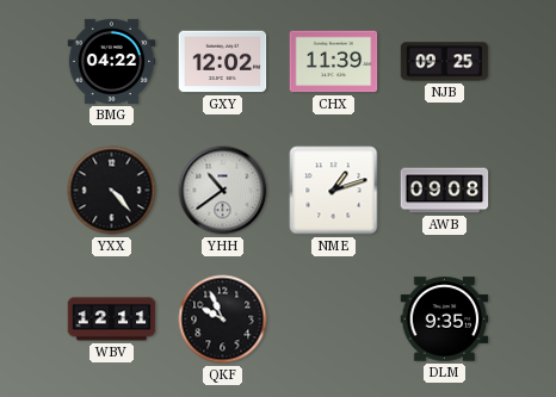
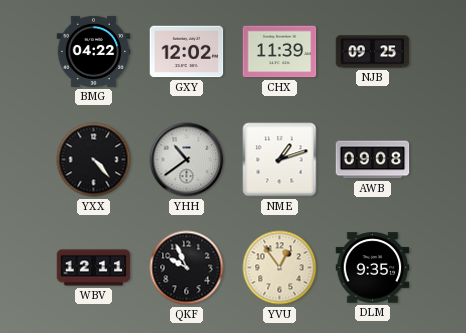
YVU: none -> 12:54 (280, 268)
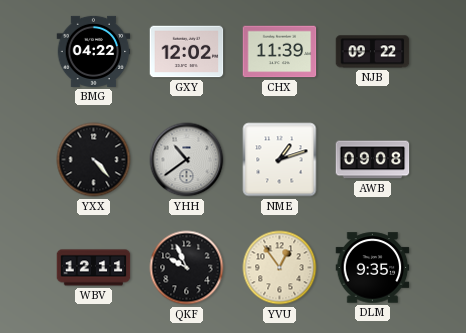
NJB: 09:25 -> 09:22 (373, 52)
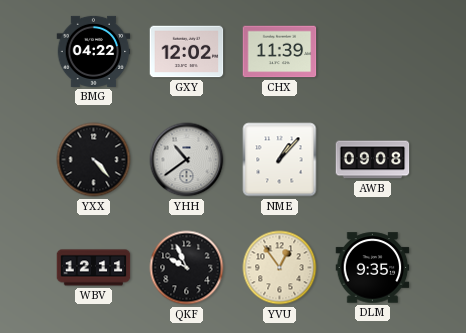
NJB: 09:22 -> none (373, 52)
NME: 1:12 -> 1:07 (280, 160)
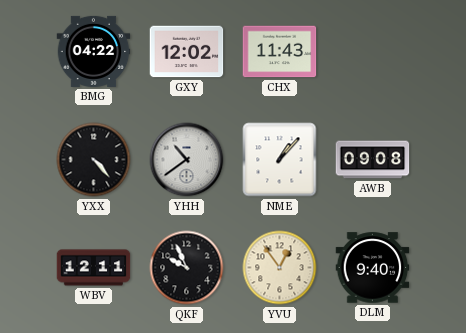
CHX: 11:39 -> 11:43 (280, 52)
DLM: 9:35 -> 9:40 (373, 268)
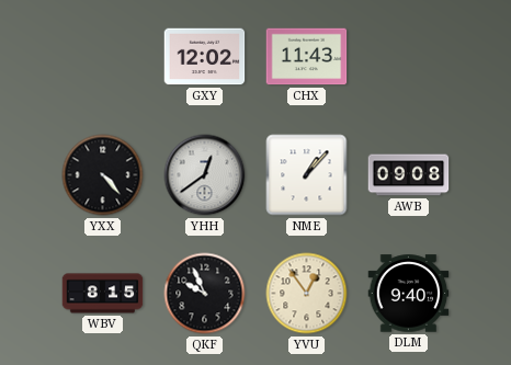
BMG: 04:22 -> none (94, 51)
YHH: 10:39 -> 12:39 (205, 175)
WBV: 12:11 -> 8:15 (103, 294)
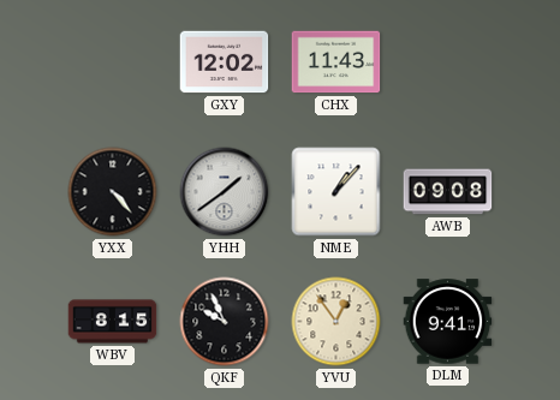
YHH: 12:39 -> 1:39 (225, 192)
DLM: 9:40 -> 9:41 (448, 322)
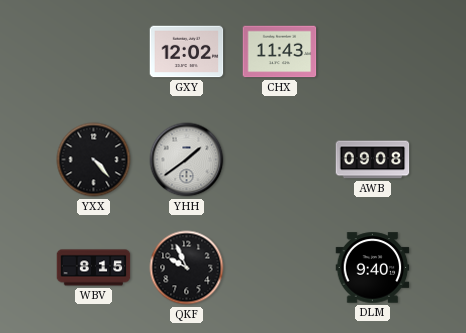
NME: 1:07 -> none (336, 192)
YVU: 12:54 -> none (336, 322)
DLM: 9:41 -> 9:40 (373, 268)
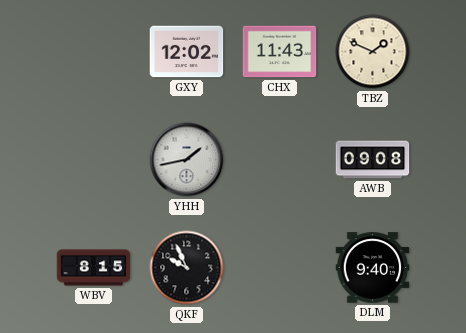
TBZ: none -> 1:49 (373, 52)
YXX: 4:23 -> none (94, 160)
YHH: 1:39 -> 1:43 (187, 160)
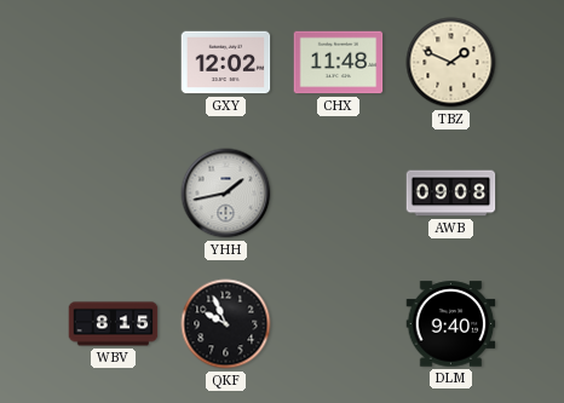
CHX: 11:43 -> 11:48 (339, 63)
